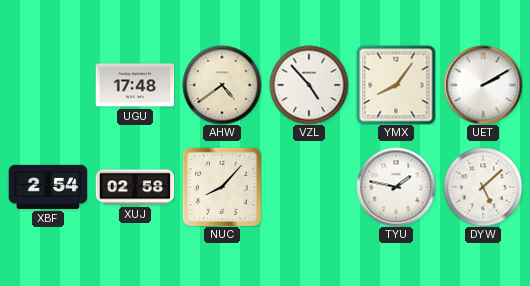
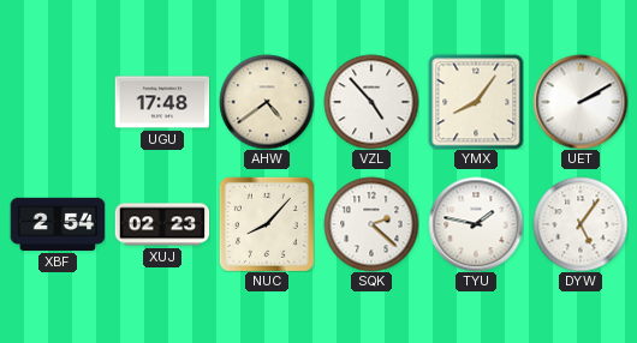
XUJ: 02:58 -> 02:23 (162, 224)
SQK: none -> 2:22 (371, 224)
DYW: 5:08 -> 5:06 (581, 224)
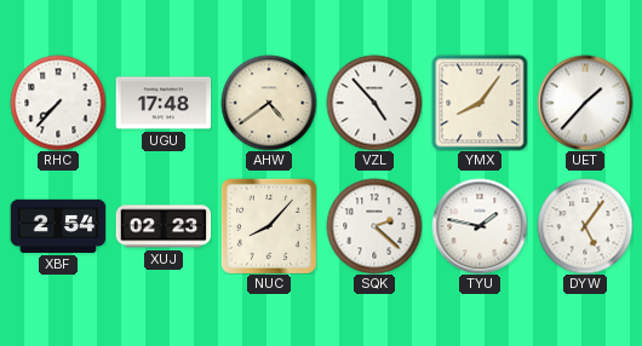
RHC: none -> 7:37 (58, 103)
UET: 2:10 -> 1:37 (585, 103)
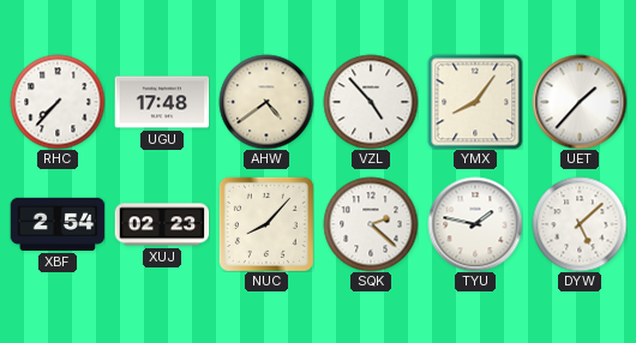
DYW: 5:06 -> 5:08 (580, 224)
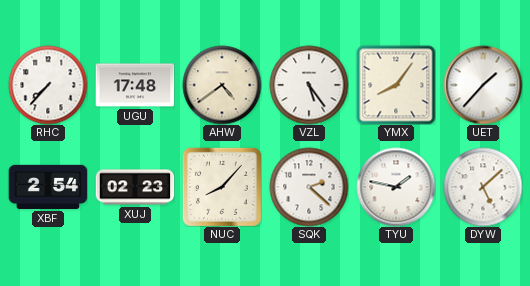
VZL: 4:53 -> 5:24 (309, 85)
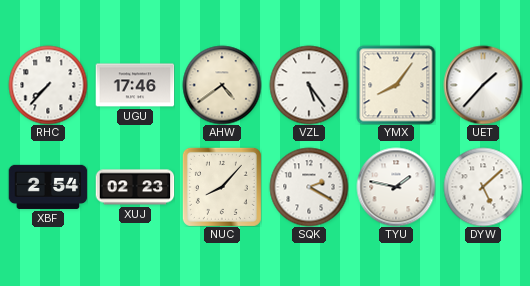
UGU: 17:48 -> 17:46 (135, 85)
SQK: 2:22 -> 2:20 (309, 187)
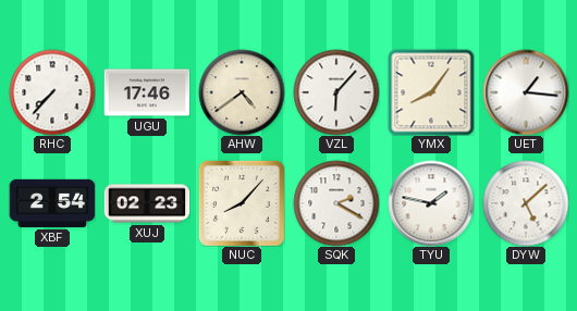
VZL: 5:24 -> 6:07 (336, 92)
UET: 1:37 -> 1:16 (526, 92)
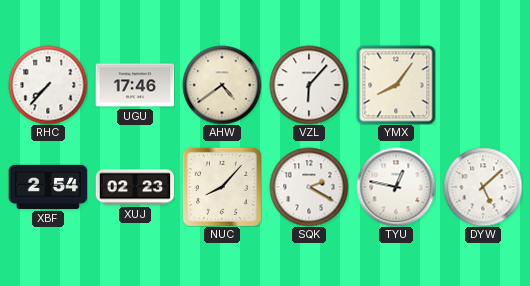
UET: 1:16 -> none (526, 92)
TYU: 1:47 -> 12:47 (396, 187)
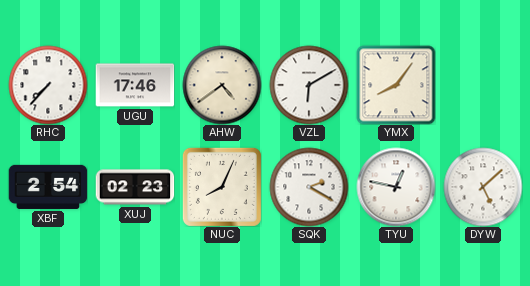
VZL: 6:07 -> 6:10 (309, 85)
NUC: 8:07 -> 8:04 (222, 187)
